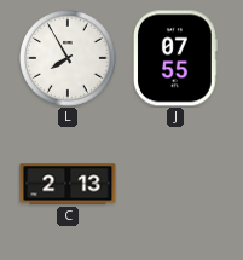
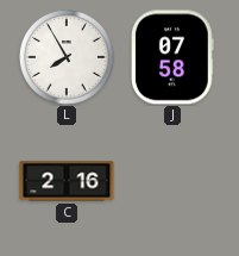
J: 07:55 -> 07:58 (174, 57)
C: 2:13 -> 2:16 (67, 181)
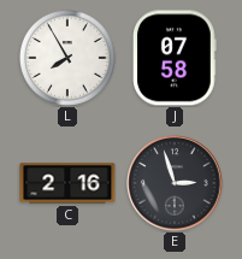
E: none -> 2:57 (175, 183)
